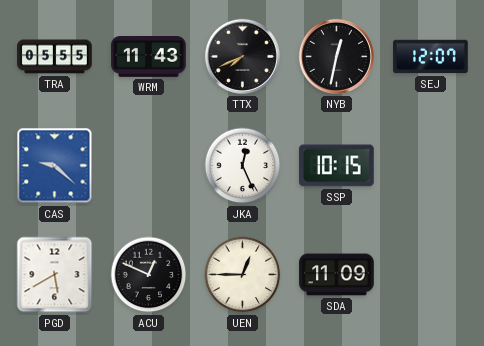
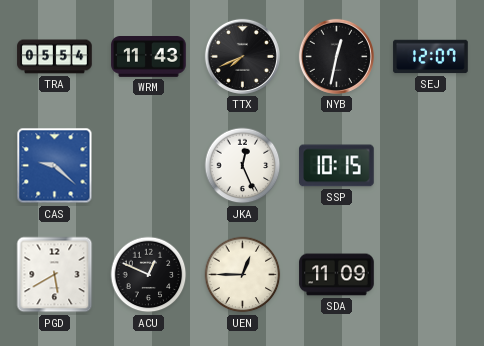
TRA: 05:55 -> 05:54 (55, 57)
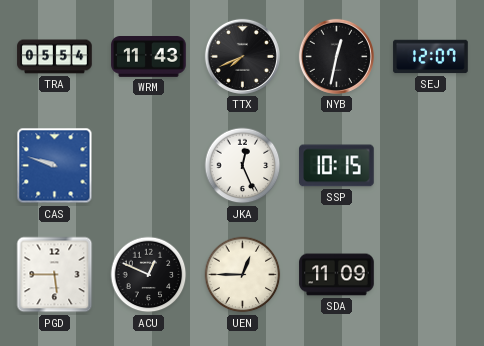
CAS: 9:22 -> 9:48 (55, 166)
PGD: 5:40 -> 5:45 (55, 275)
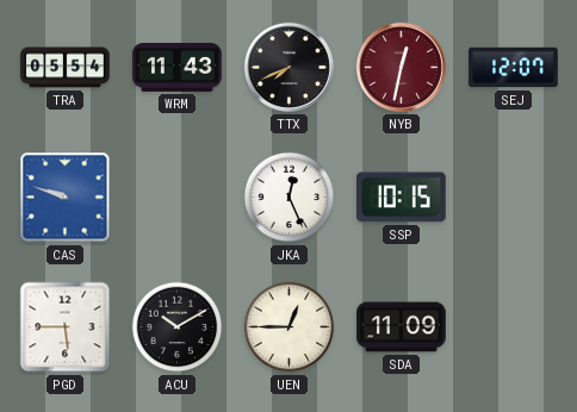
NYB dial: black -> burgundy (401, 67)
ACU: 12:49 -> 10:10 (178, 327)
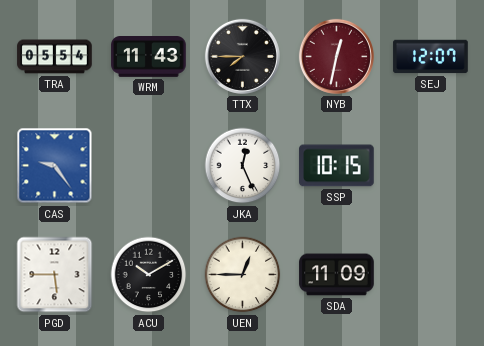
TTX: 7:41 -> 7:45 (242, 56)
CAS: 9:48 -> 9:24 (55, 166)
